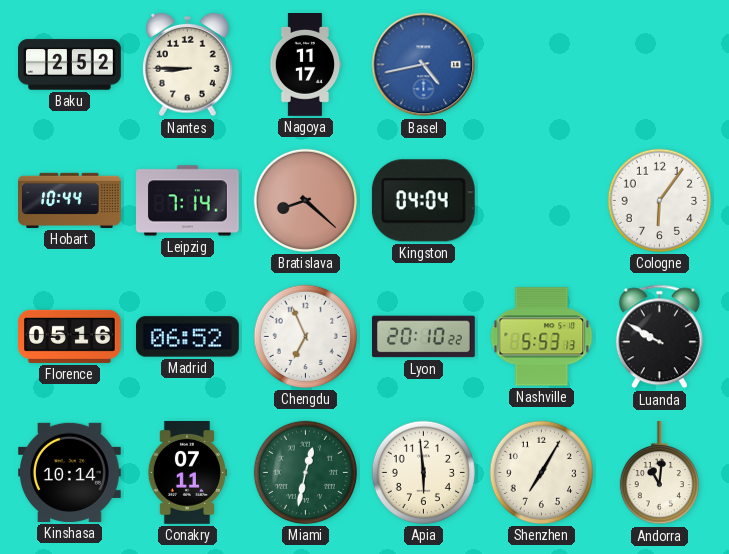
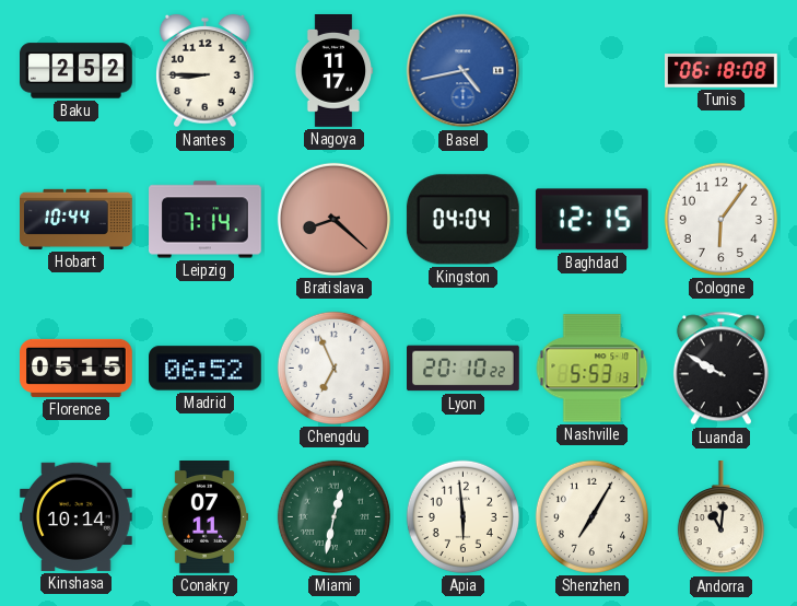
Tunis: none -> 06:18 (722, 71)
Baghdad: none -> 12:15 (591, 220)
Florence: 05:16 -> 05:15 (77, 368)
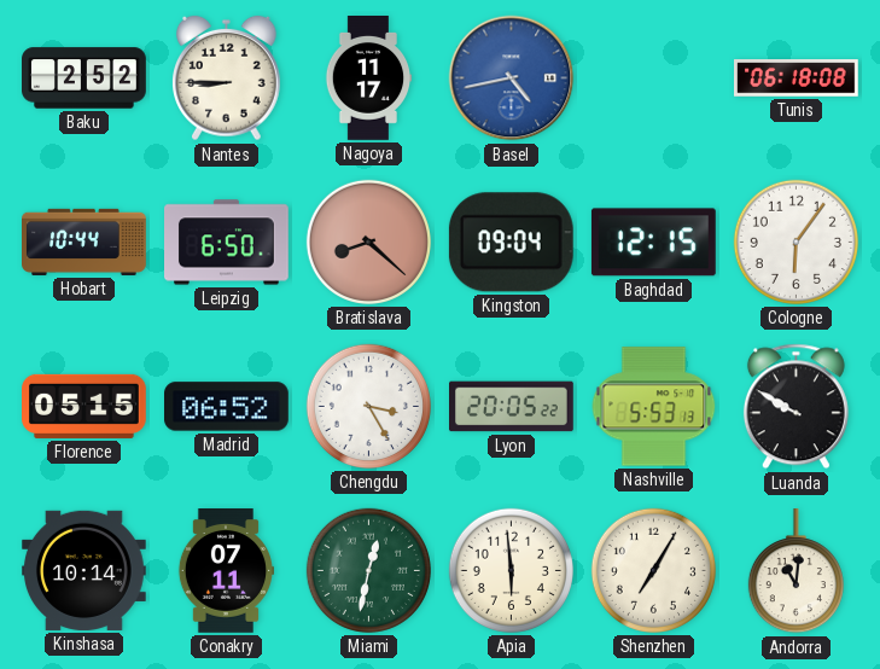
Leipzig: 7:14 -> 6:50 (227, 243)
Kingston: 04:04 -> 09:04 (511, 243)
Chengdu: 6:56 -> 3:25 (368, 406)
Lyon: 20:10 -> 20:05 (512, 407)
